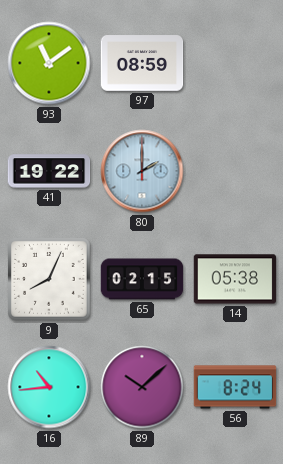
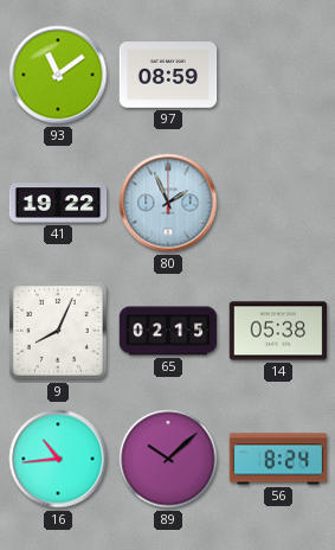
80: 2:00 -> 1:56 (168, 203)
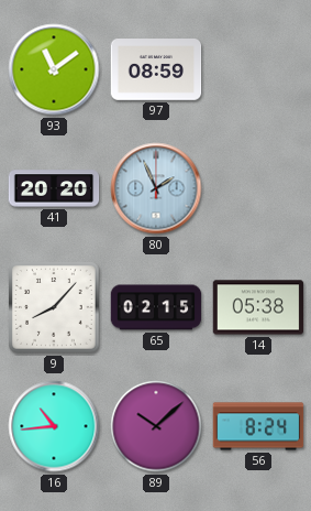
41: 19:22 -> 20:20 (54, 188)
9: 8:04 -> 8:07 (55, 308)
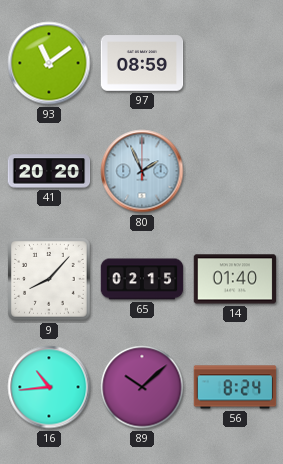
14: 05:38 -> 01:40 (235, 279)
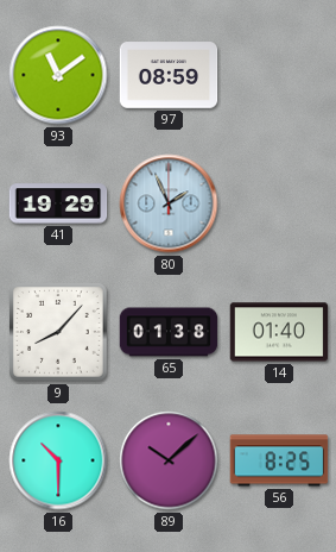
41: 20:20 -> 19:29 (58, 203)
65: 02:15 -> 01:38 (169, 332)
16: 10:44 -> 10:30 (58, 460)
56: 8:24 -> 8:25 (279, 460)
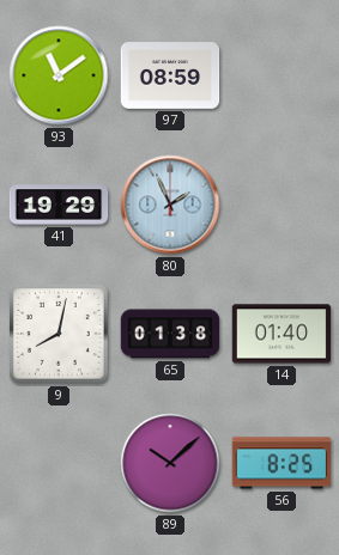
9: 8:07 -> 8:02 (60, 335)
16: 10:30 -> none (58, 460)
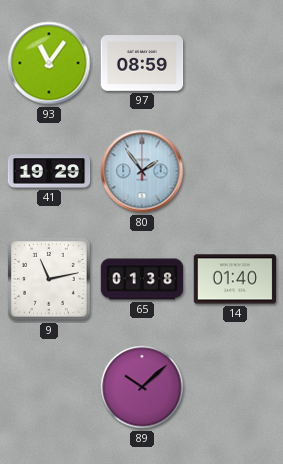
93: 11:09 -> 11:06 (49, 63)
80: 1:56 -> 1:54 (142, 171)
9: 8:02 -> 11:13 (50, 280)
56: 8:25 -> none (282, 463)
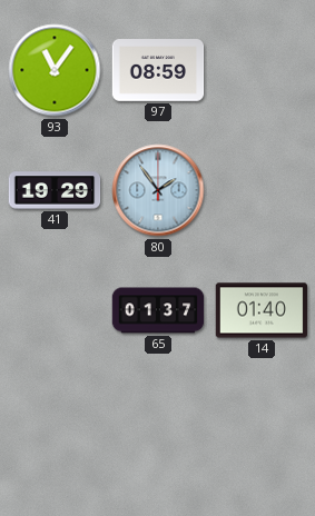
9: 11:13 -> none (50, 280)
65: 01:38 -> 01:37 (158, 310)
89: 10:08 -> none (142, 387)
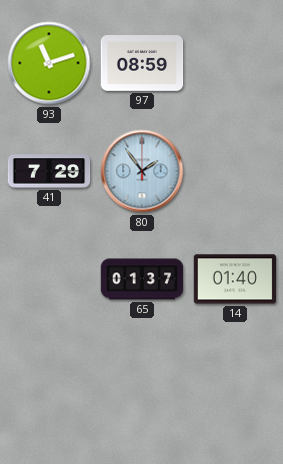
93: 11:06 -> 11:12 (49, 63)
41: 19:29 -> 7:29 (49, 171)
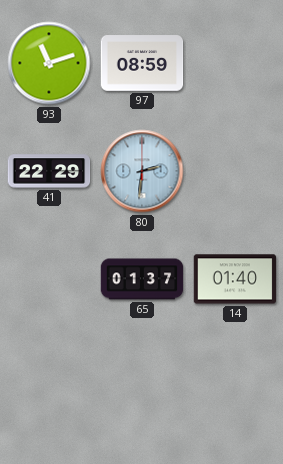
41: 7:29 -> 22:29 (49, 171)
80: 1:54 -> 2:31 (142, 171)
